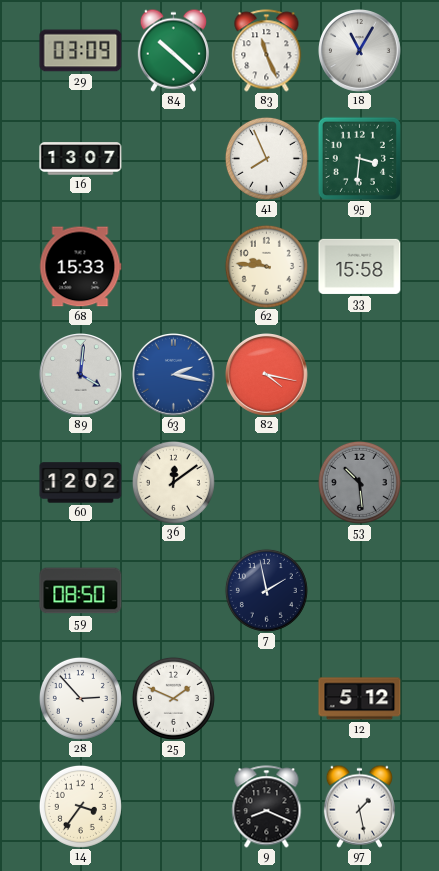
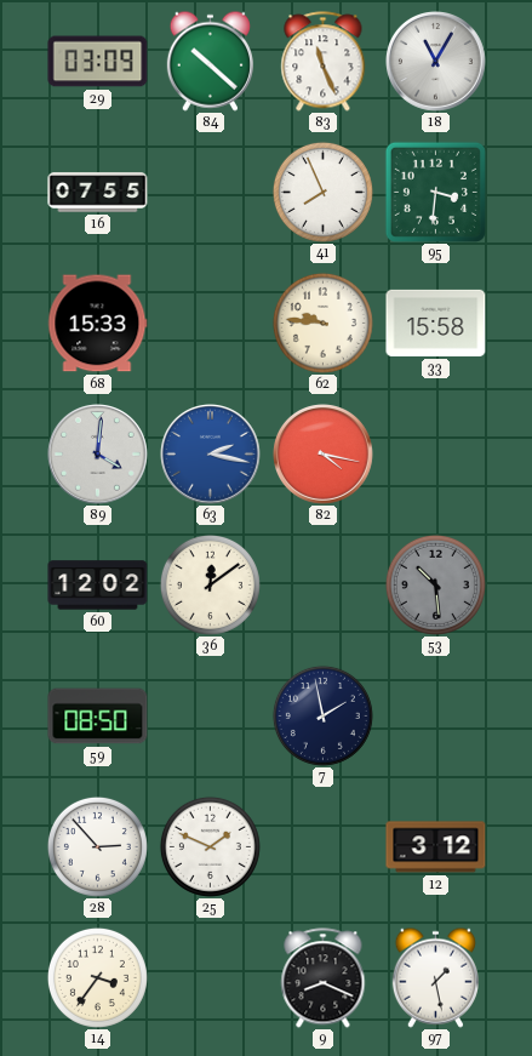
16: 13:07 -> 07:55 (98, 193)
12: 5:12 -> 3:12 (436, 847)
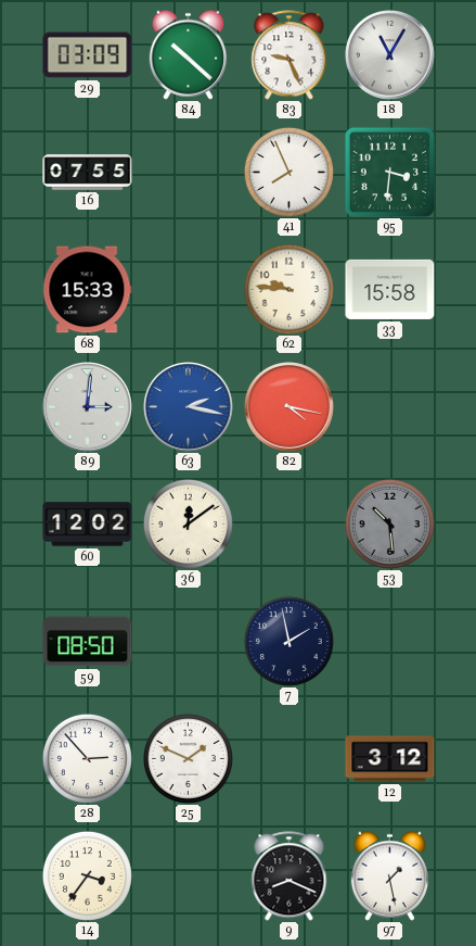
83: 11:26 -> 9:26 (290, 55)
89: 4:01 -> 3:01 (88, 407)
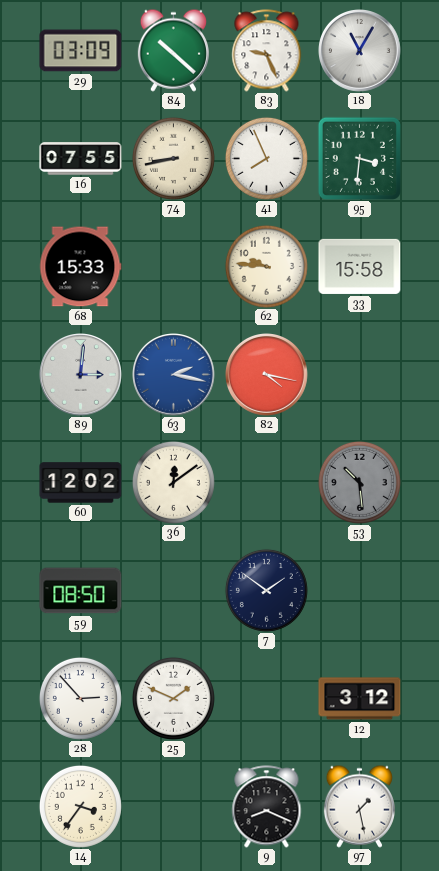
74: none -> 8:43 (173, 158)
7: 1:58 -> 1:51 (266, 590)
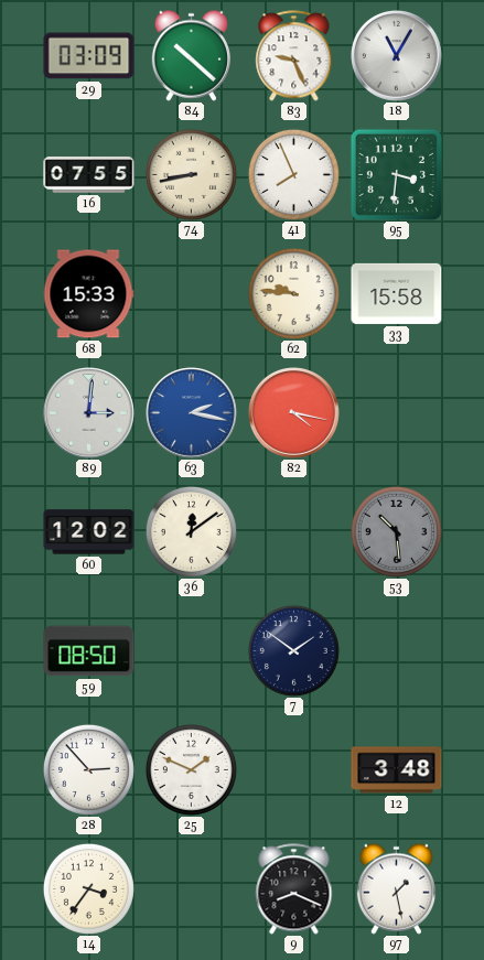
12: 3:12 -> 3:48 (397, 770)
